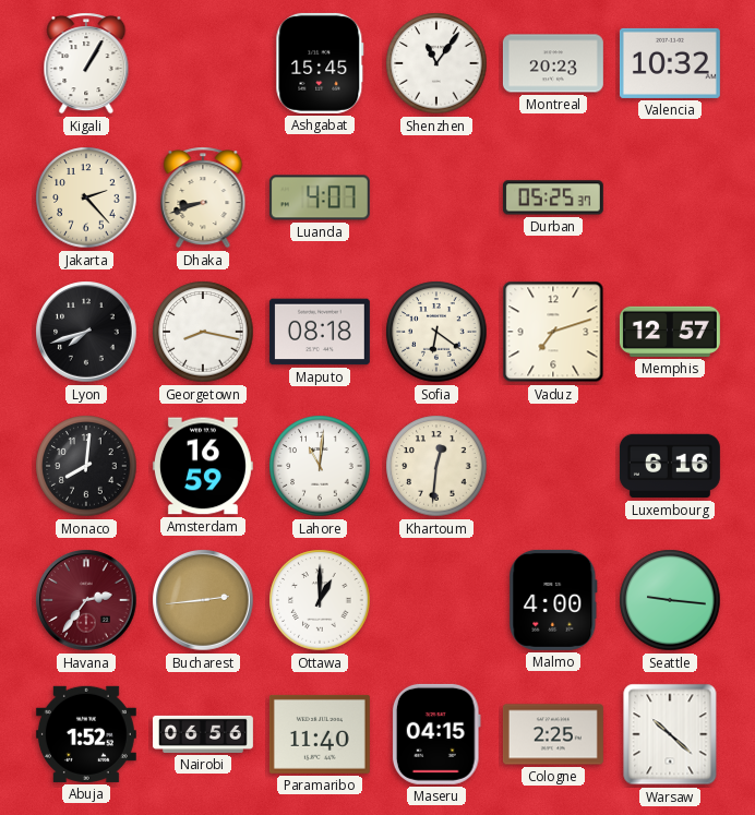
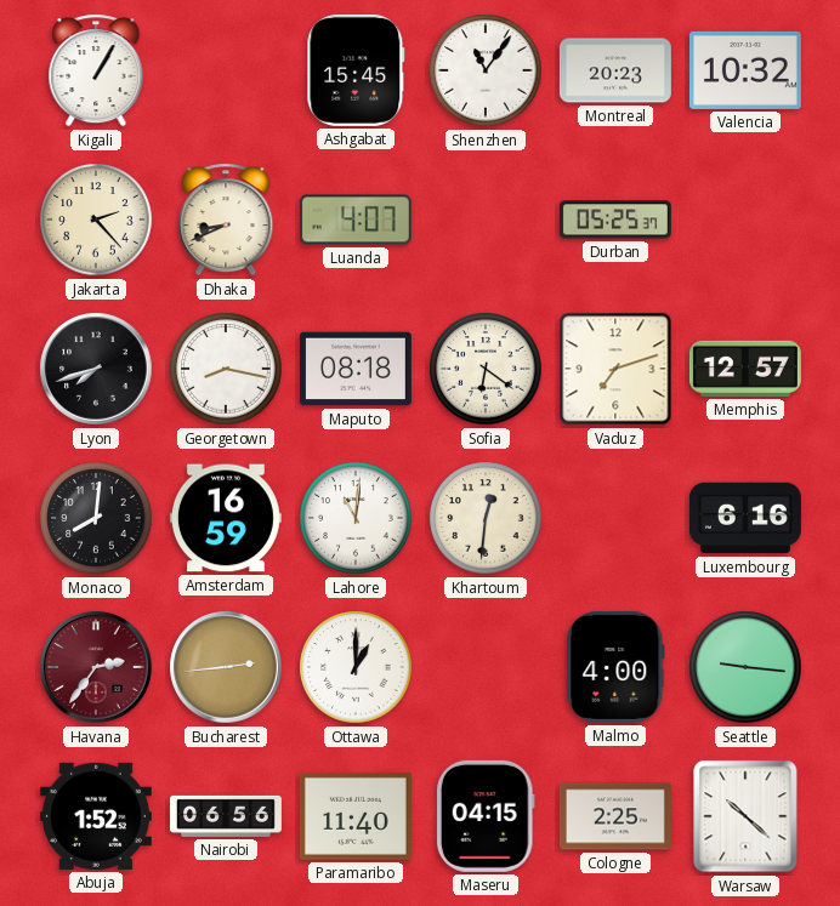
Dhaka: 8:42 -> 8:41 (226, 220)
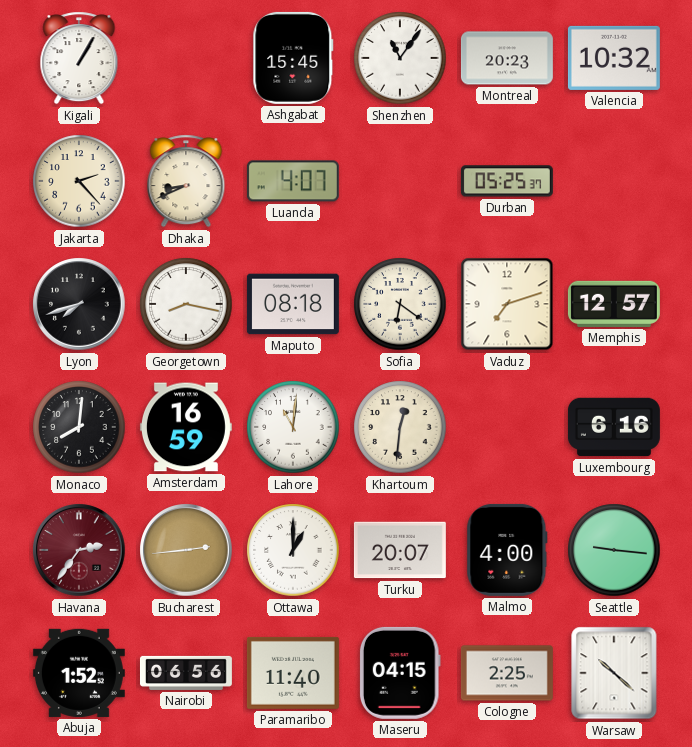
Turku: none -> 20:07 (400, 550)
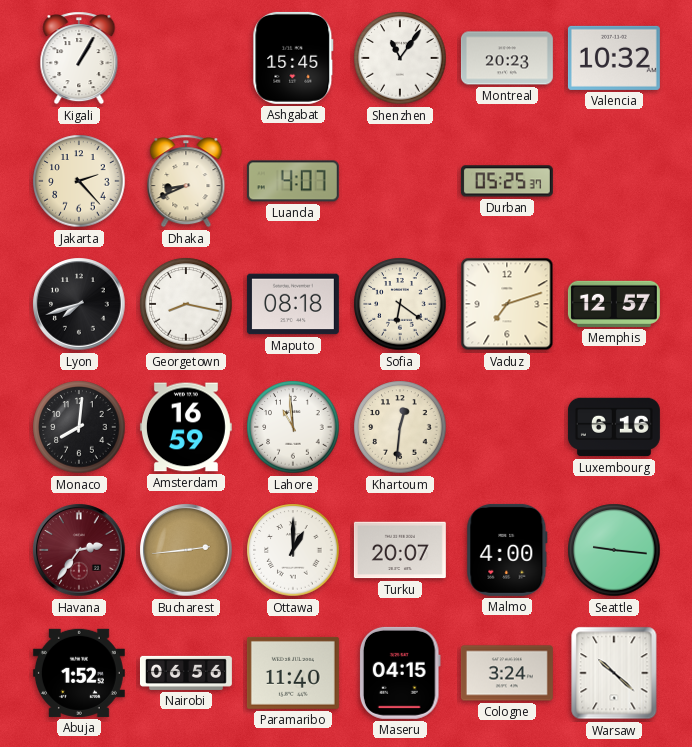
Lahore: 11:01 -> 10:59 (293, 427)
Cologne: 2:25 -> 3:24 (507, 673)
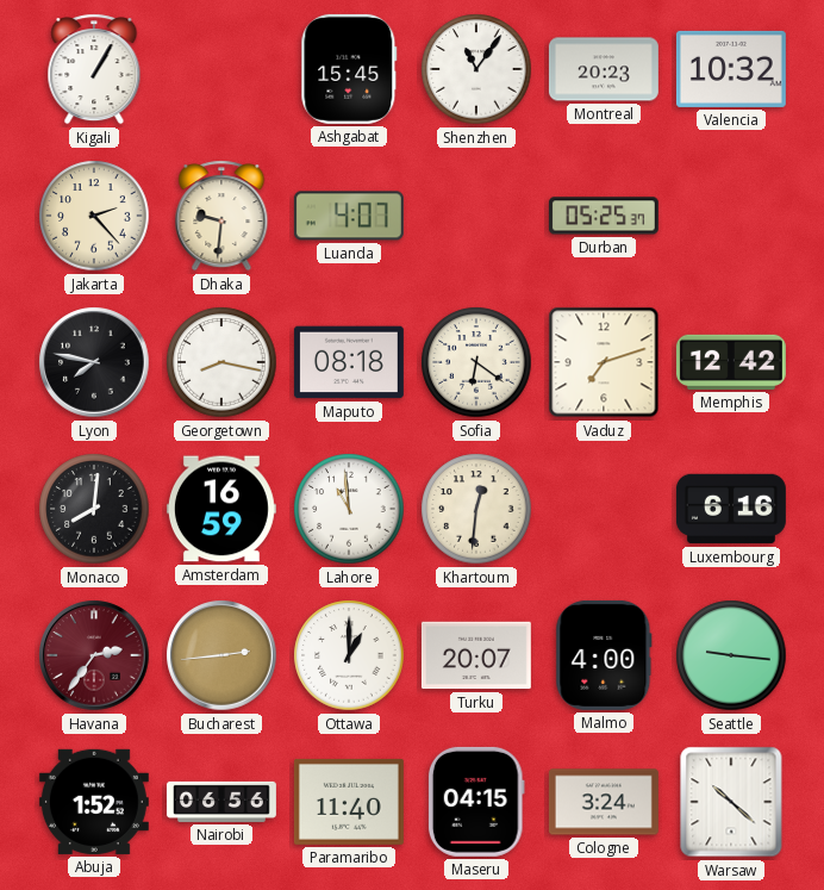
Dhaka: 8:41 -> 9:31 (221, 216)
Lyon: 7:42 -> 7:47 (94, 362)
Memphis: 12:57 -> 12:42 (731, 362)
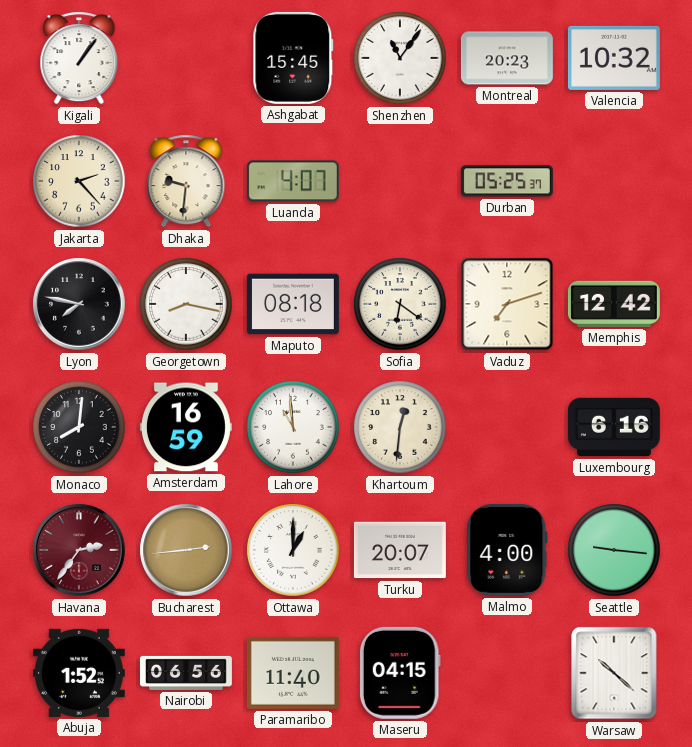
Kigali: 1:05 -> 1:06 (79, 58)
Cologne: 3:24 -> none (604, 802)
